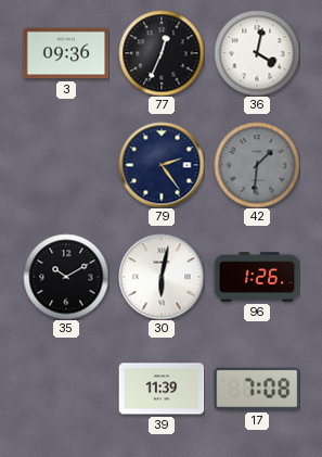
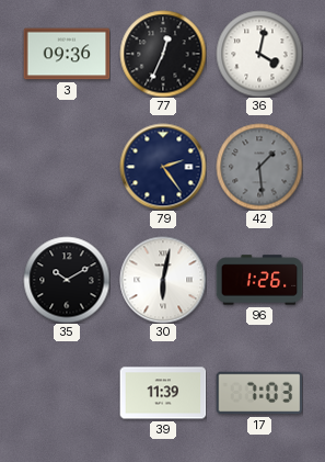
42: 1:31 -> 1:29 (259, 167)
17: 7:08 -> 7:03 (259, 393)
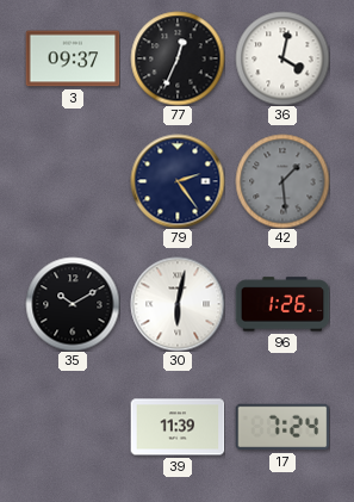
3: 09:36 -> 09:37 (73, 58)
17: 7:03 -> 7:24 (282, 427)
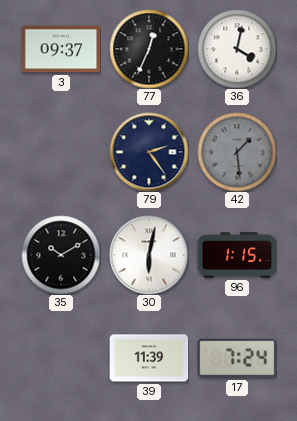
96: 1:26 -> 1:15 (237, 255)
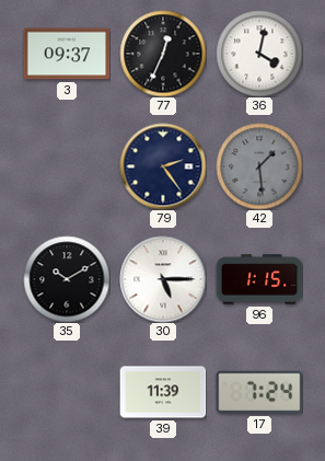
30: 6:02 -> 5:15 (163, 279)
